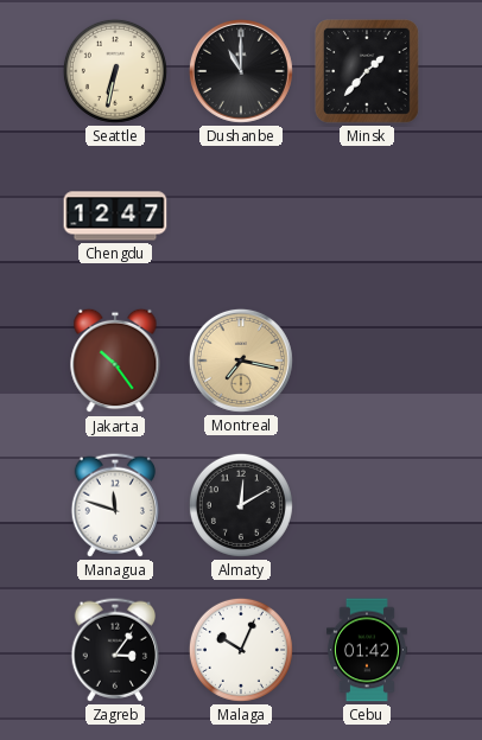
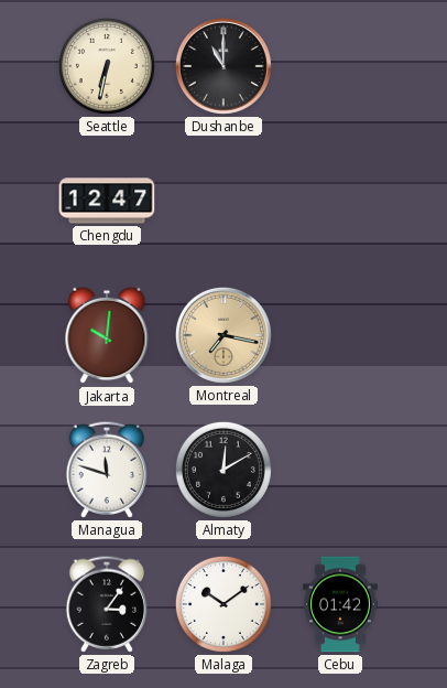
Minsk: 1:37 -> none (368, 72)
Jakarta: 10:24 -> 10:01 (107, 335)
Malaga: 10:04 -> 10:09 (223, 604)
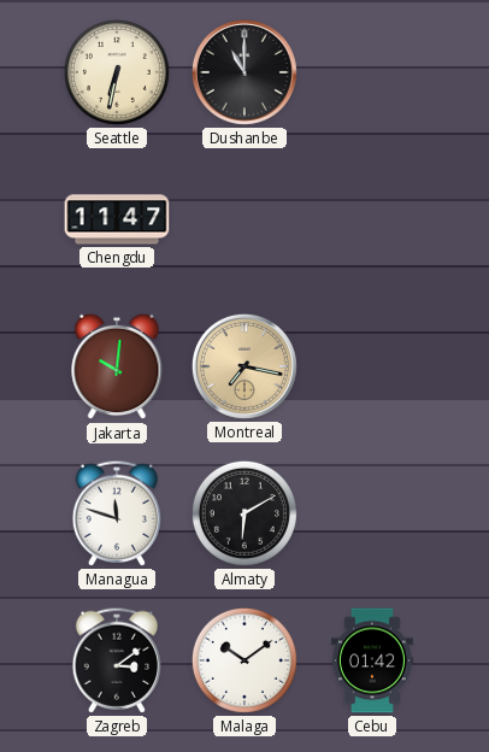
Chengdu: 12:47 -> 11:47 (117, 219)
Almaty: 12:10 -> 6:10 (244, 513)
Zagreb: 3:06 -> 3:09 (116, 660)
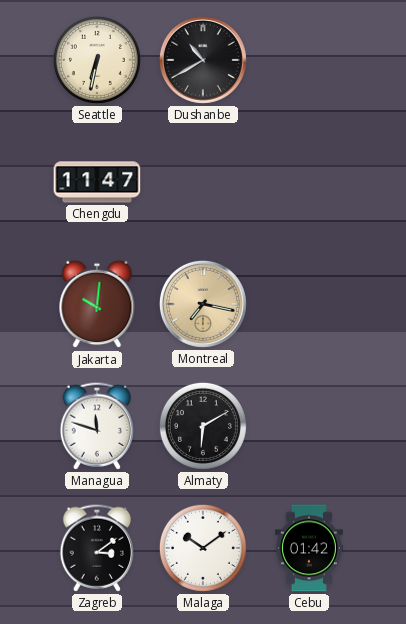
Dushanbe: 11:00 -> 10:40 (203, 60)
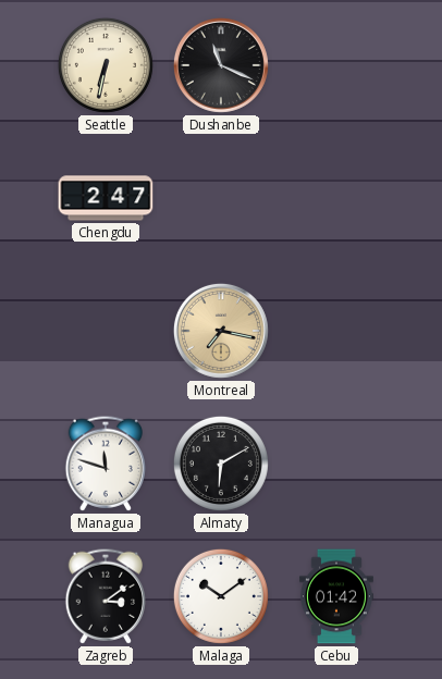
Dushanbe: 10:40 -> 11:19 (221, 65)
Chengdu: 11:47 -> 2:47 (106, 198)
Jakarta: 10:01 -> none (97, 304)
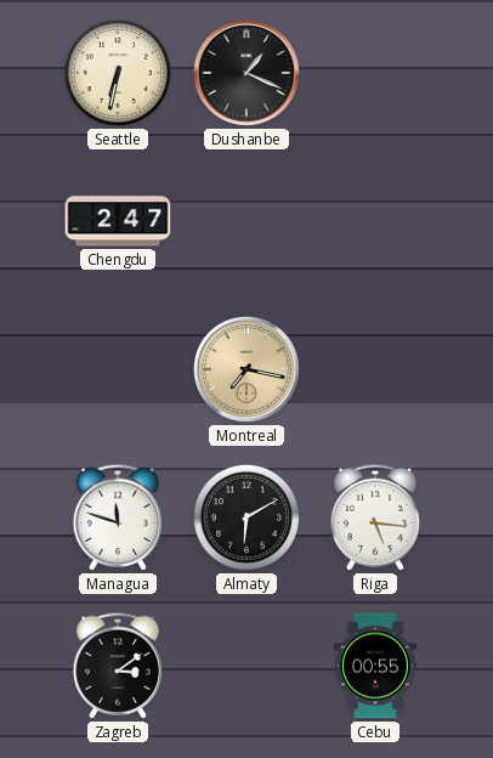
Dushanbe: 11:19 -> 1:19 (246, 73)
Riga: none -> 5:16 (374, 517)
Malaga: 10:09 -> none (221, 596)
Cebu: 01:42 -> 00:55 (375, 666)
